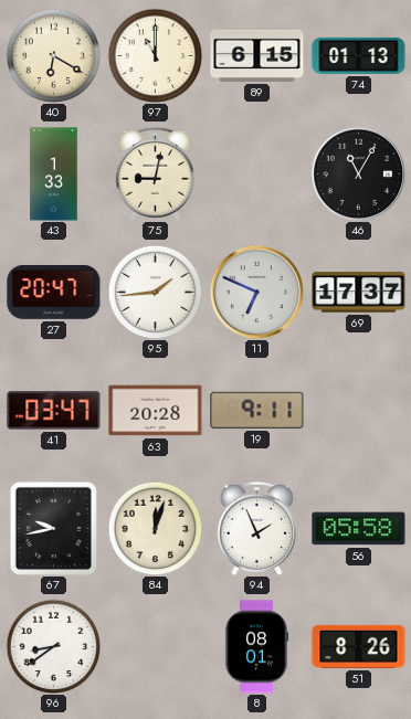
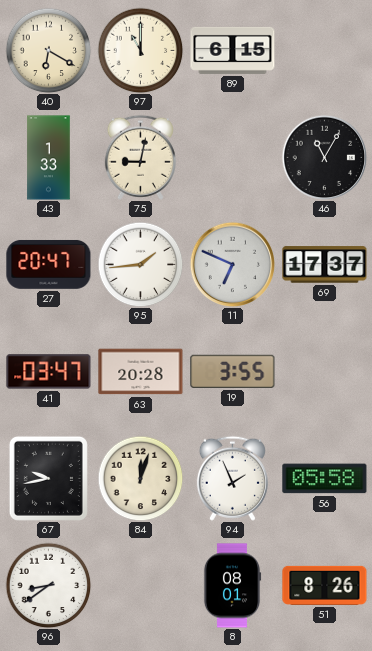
74: 01:13 -> none (359, 55)
19: 9:11 -> 3:55 (233, 371)
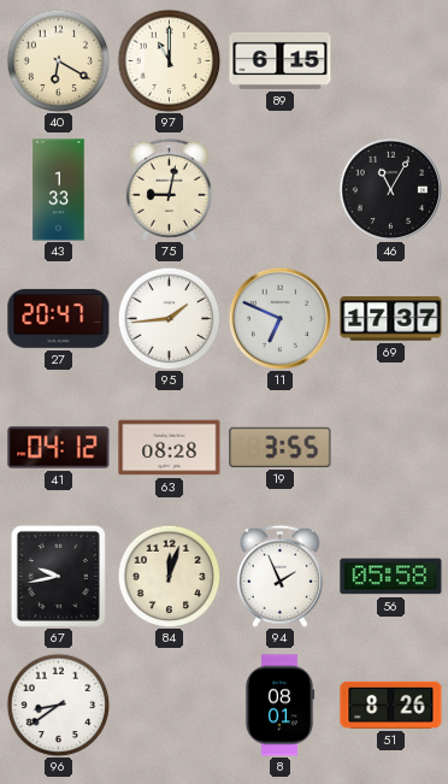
41: 03:47 -> 04:12 (59, 448)
63: 20:28 -> 08:28 (170, 448)
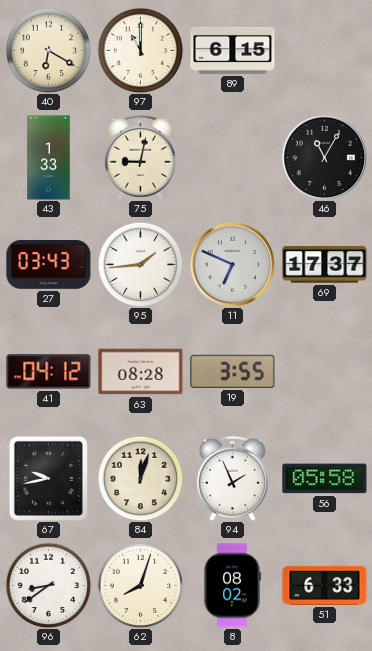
27: 20:47 -> 03:43 (49, 264)
62: none -> 8:03 (140, 585)
8: 08:01 -> 08:02 (232, 586)
51: 8:26 -> 6:33 (325, 585)
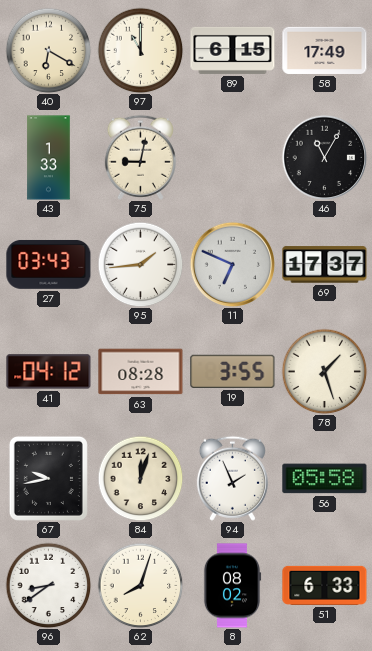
58: none -> 17:49 (325, 50)
78: none -> 1:27 (324, 371)
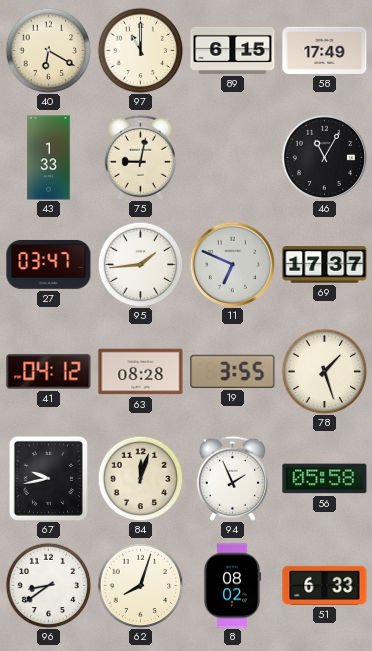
27: 03:43 -> 03:47 (49, 264)
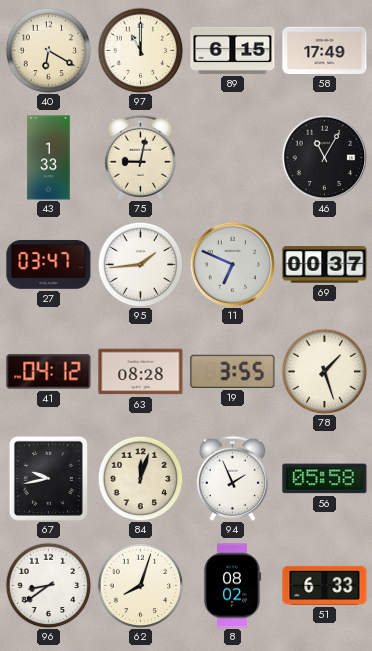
69: 17:37 -> 00:37 (325, 265)
